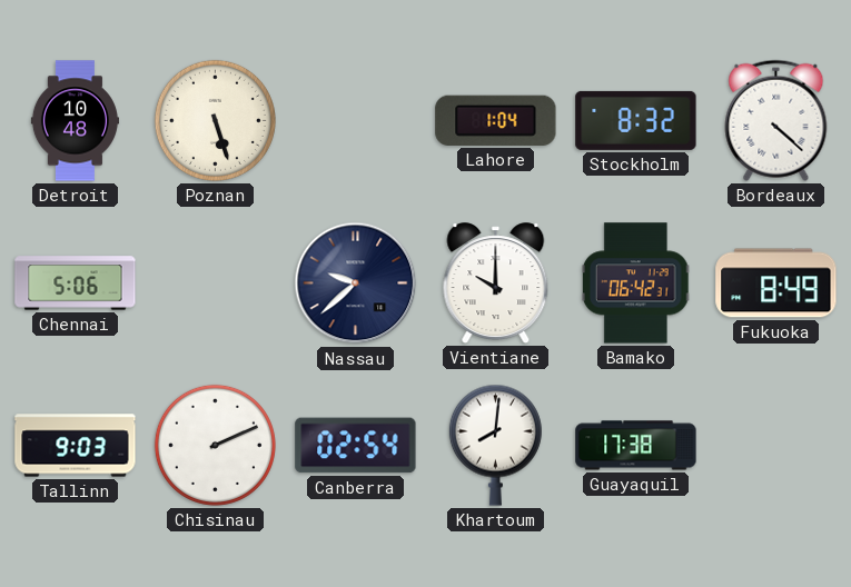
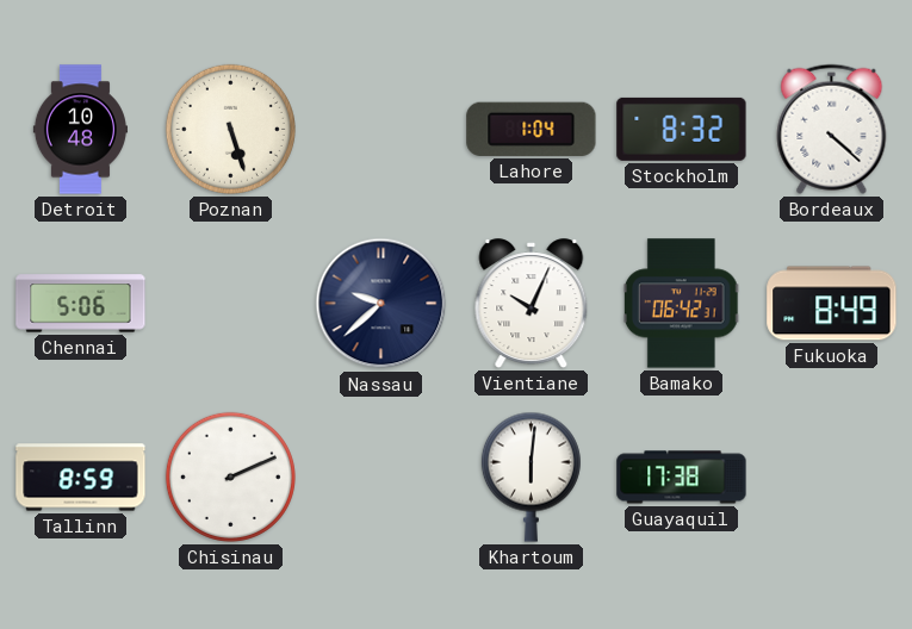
Vientiane: 10:00 -> 10:04 (532, 304)
Tallinn: 9:03 -> 8:59 (81, 478)
Canberra: 02:54 -> none (356, 446)
Khartoum: 8:01 -> 6:01 (531, 477)
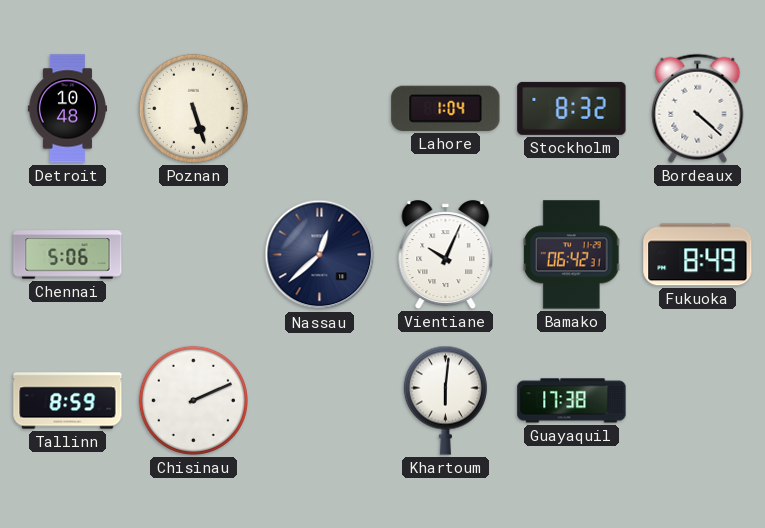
Nassau: 9:38 -> 12:38 (320, 255)
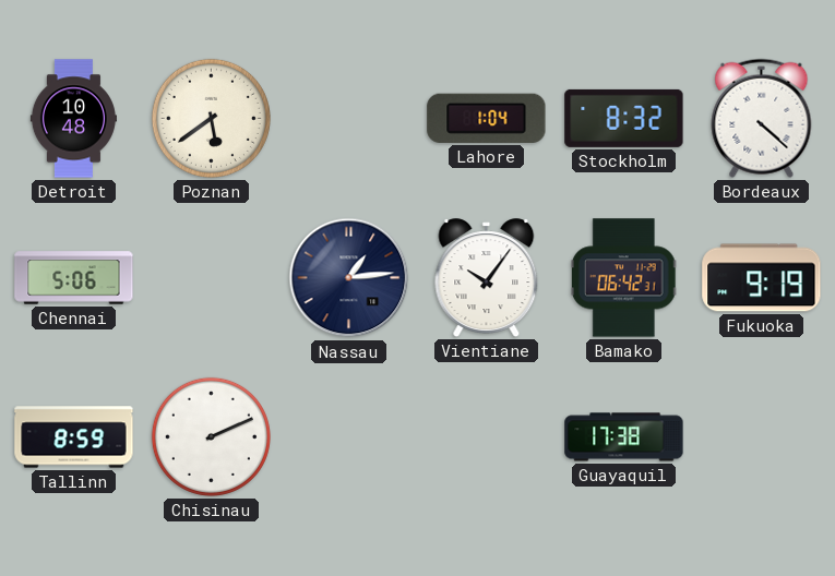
Poznan: 5:27 -> 5:39 (211, 118)
Nassau: 12:38 -> 1:14 (349, 278)
Vientiane: 10:04 -> 10:06 (487, 278)
Fukuoka: 8:49 -> 9:19 (762, 278)
Khartoum: 6:01 -> none (445, 400)
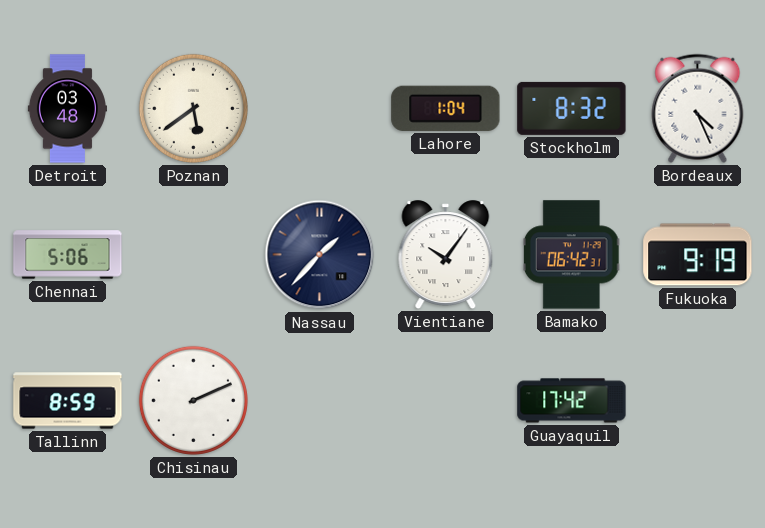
Detroit: 10:48 -> 03:48 (67, 109)
Bordeaux: 4:22 -> 4:26 (698, 108)
Nassau: 1:14 -> 1:37 (320, 255)
Guayaquil: 17:38 -> 17:42 (572, 401)
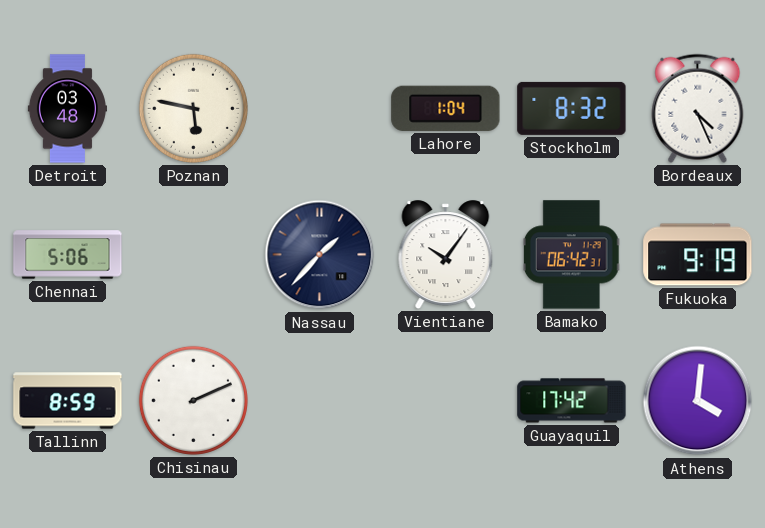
Poznan: 5:39 -> 5:47 (193, 108)
Athens: none -> 4:01 (698, 401)
